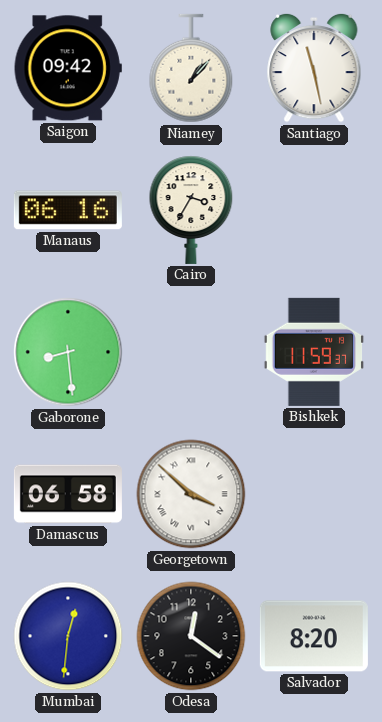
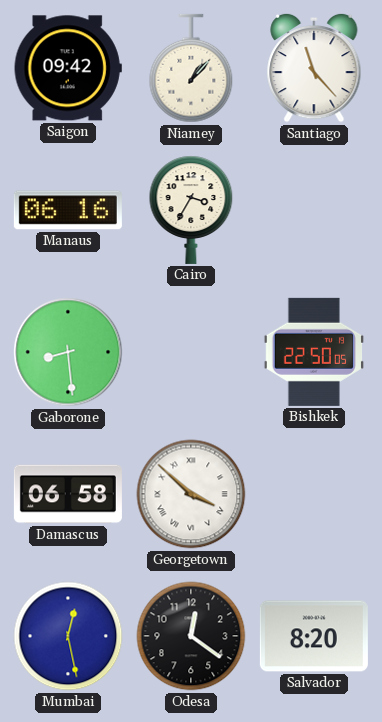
Santiago: 11:28 -> 11:23 (314, 68)
Bishkek: 11:59 -> 22:50 (314, 352)
Mumbai: 12:31 -> 12:28 (68, 636)
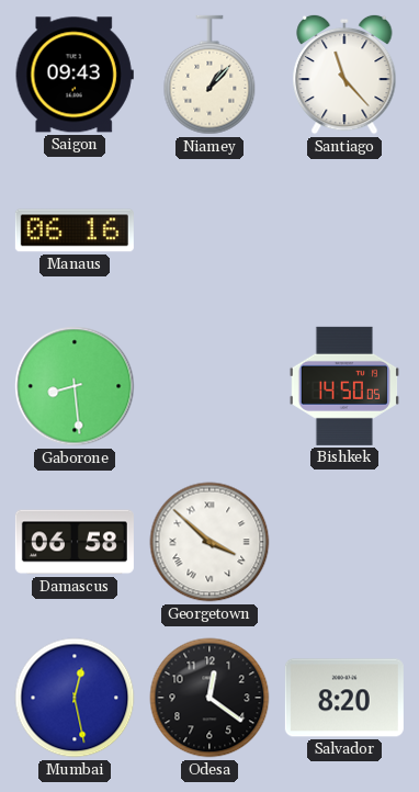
Saigon: 09:42 -> 09:43 (75, 75)
Cairo: 3:35 -> none (191, 210)
Bishkek: 22:50 -> 14:50 (344, 386)
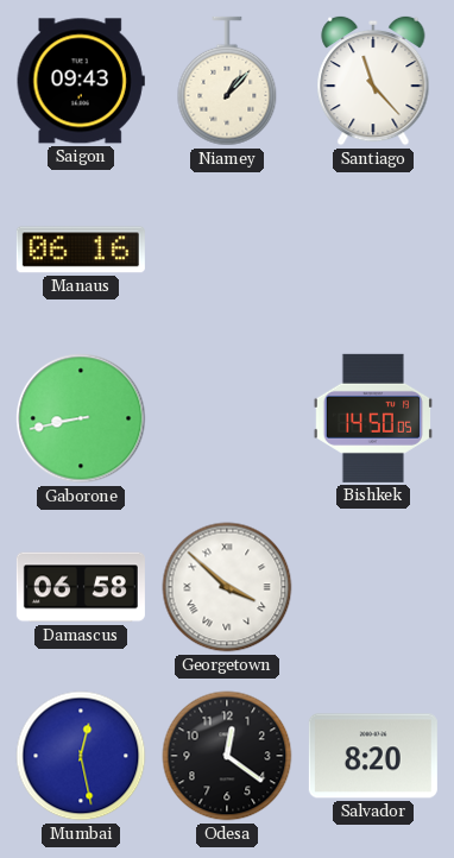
Gaborone: 8:29 -> 8:43 (81, 418)
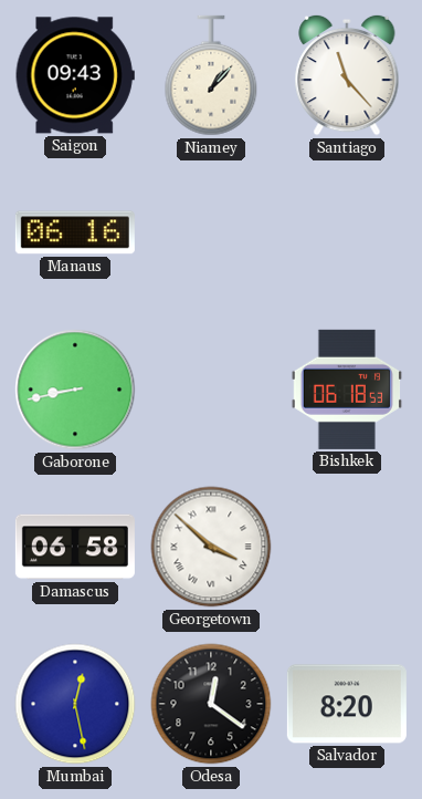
Bishkek: 14:50 -> 06:18 (347, 390)
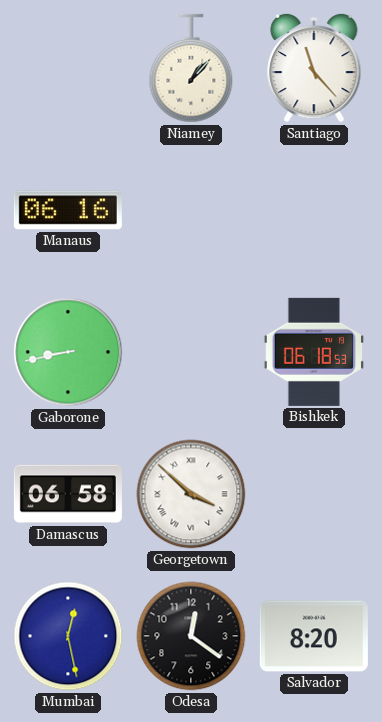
Saigon: 09:43 -> none (75, 75)
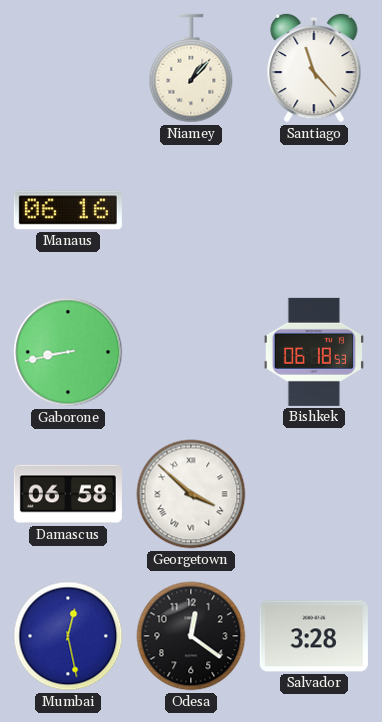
Salvador: 8:20 -> 3:28 (314, 636)
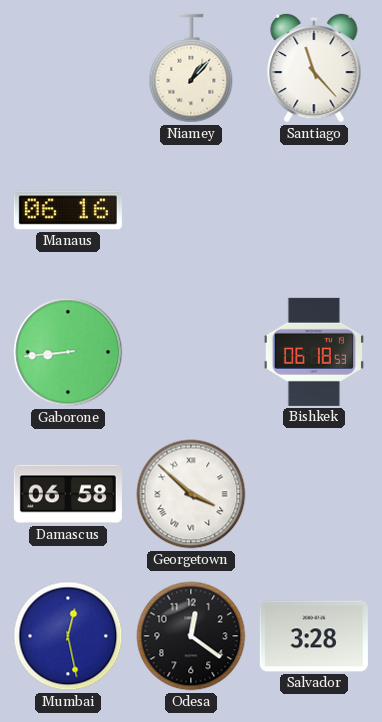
Gaborone: 8:43 -> 8:44 (68, 352)
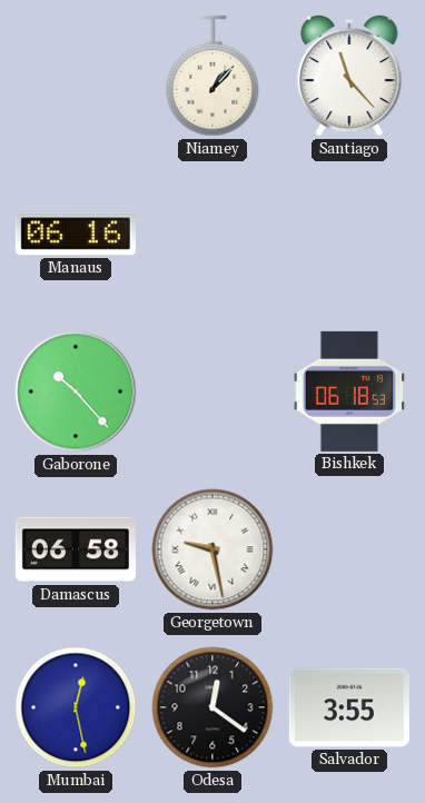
Gaborone: 8:44 -> 10:23 (76, 391)
Georgetown: 3:52 -> 9:28 (212, 549)
Salvador: 3:28 -> 3:55 (349, 707)
